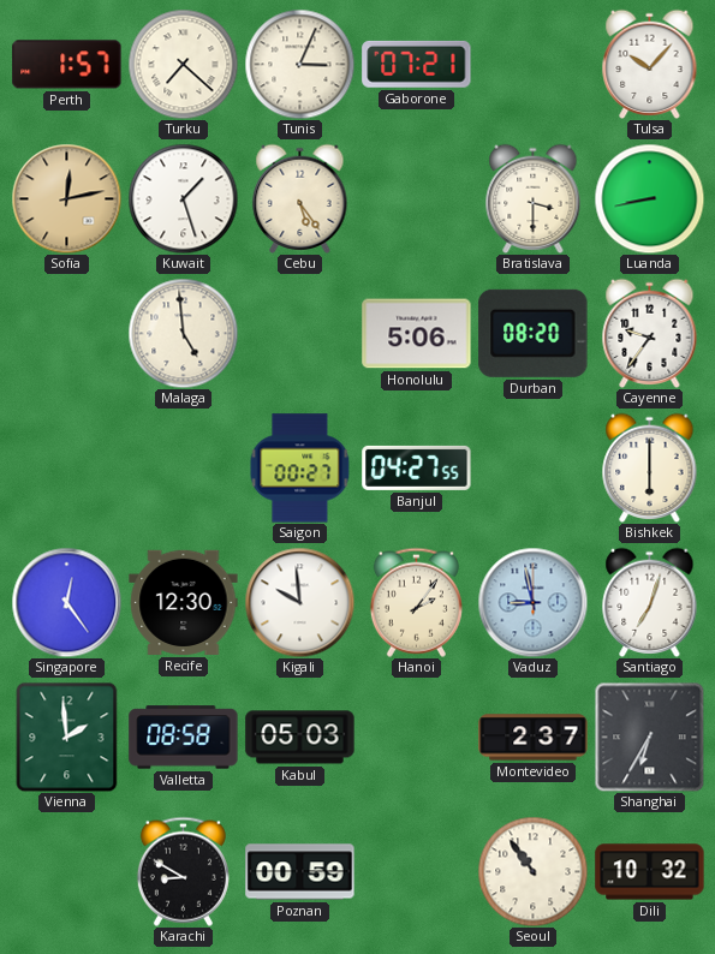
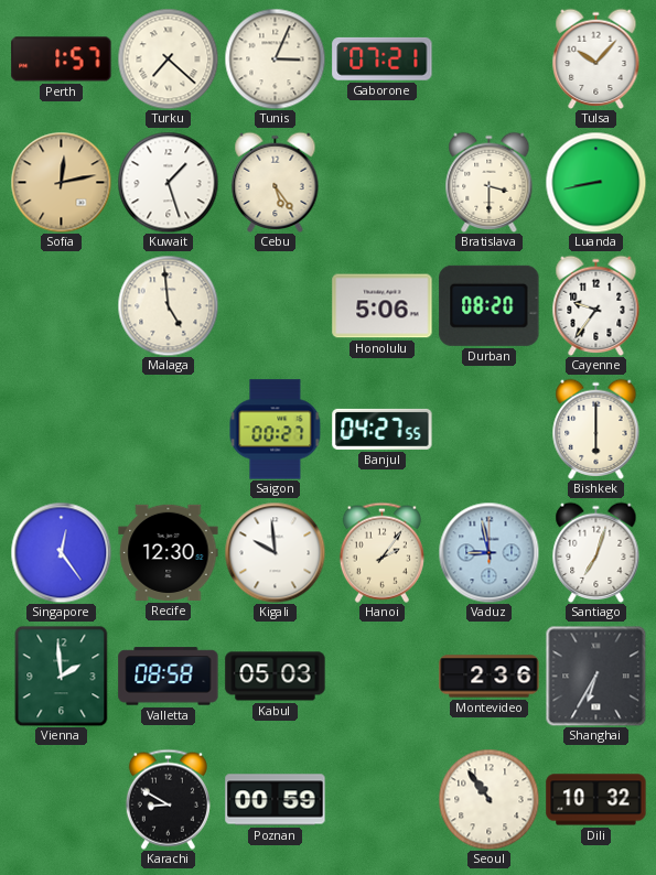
Montevideo: 2:37 -> 2:36 (490, 677)
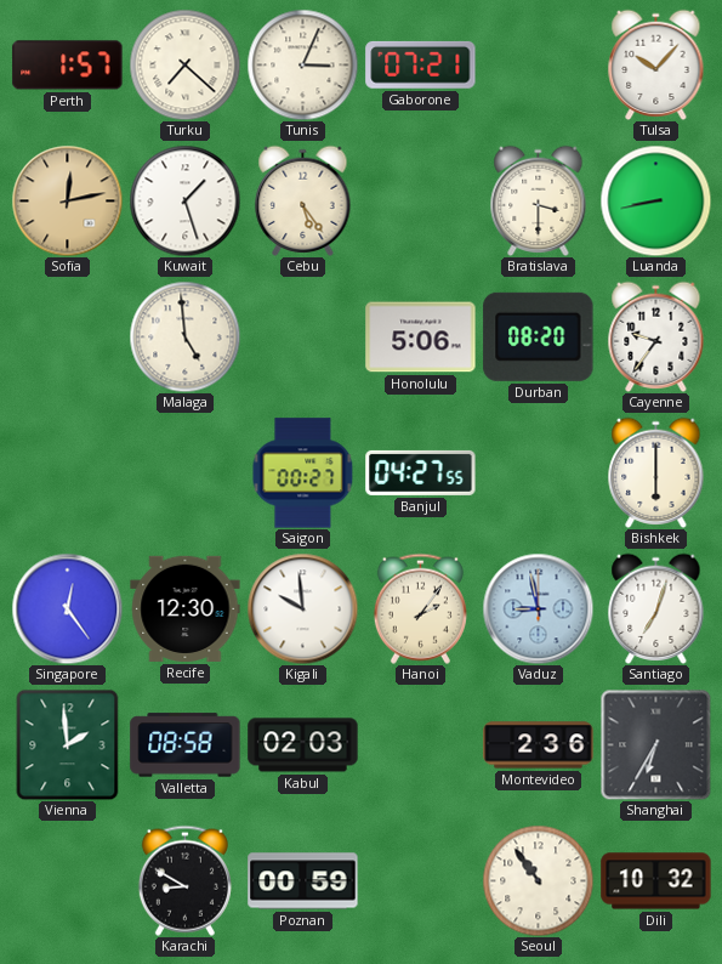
Kabul: 05:03 -> 02:03 (303, 745)
